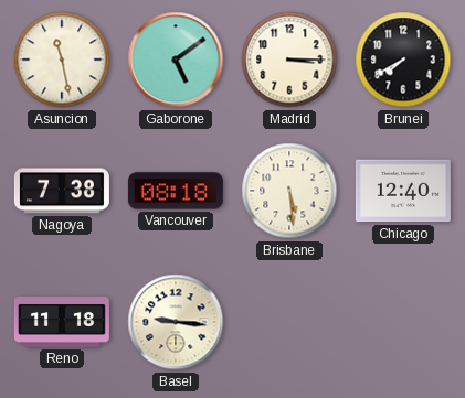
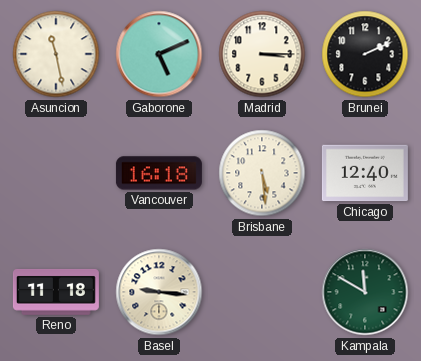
Gaborone: 5:09 -> 5:11 (159, 54)
Brunei: 7:40 -> 2:11 (365, 54)
Nagoya: 7:38 -> none (62, 191)
Vancouver: 08:18 -> 16:18 (159, 173)
Kampala: none -> 11:50 (365, 292)
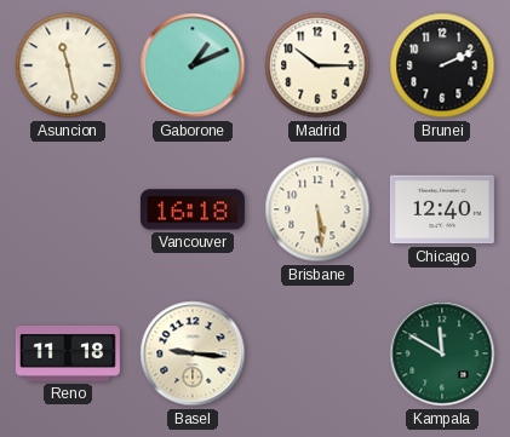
Gaborone: 5:11 -> 1:11 (193, 65)
Madrid: 3:15 -> 10:15 (317, 65)
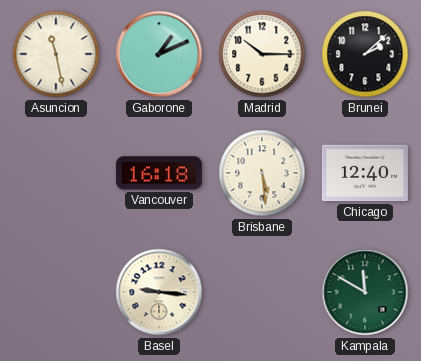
Brunei: 2:11 -> 2:08 (365, 54)
Reno: 11:18 -> none (68, 353)
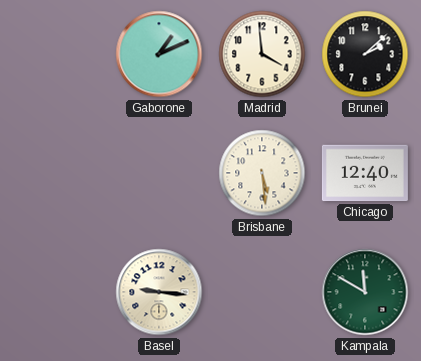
Asuncion: 11:28 -> none (56, 54)
Madrid: 10:15 -> 3:59 (262, 54)
Vancouver: 16:18 -> none (159, 173)
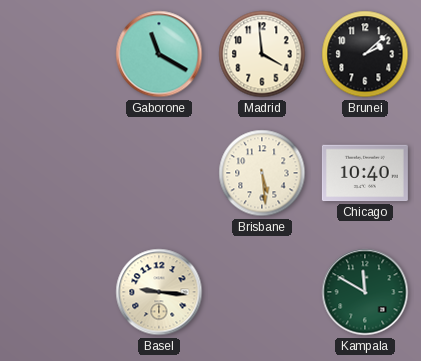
Gaborone: 1:11 -> 11:20 (159, 54)
Chicago: 12:40 -> 10:40 (365, 173)
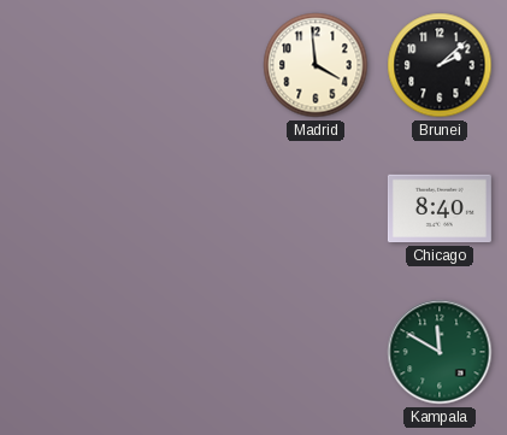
Gaborone: 11:20 -> none (159, 54)
Brisbane: 5:29 -> none (262, 173)
Chicago: 10:40 -> 8:40 (440, 208)
Basel: 9:16 -> none (159, 292)
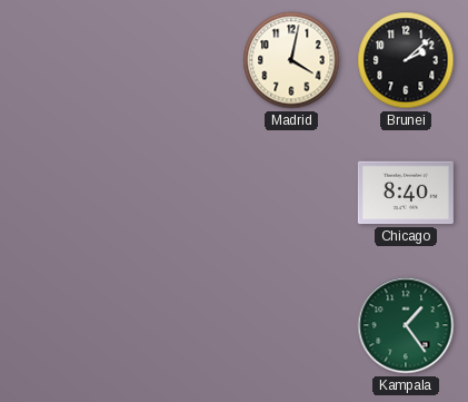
Madrid: 3:59 -> 4:02 (291, 60)
Kampala: 11:50 -> 1:24 (406, 325)
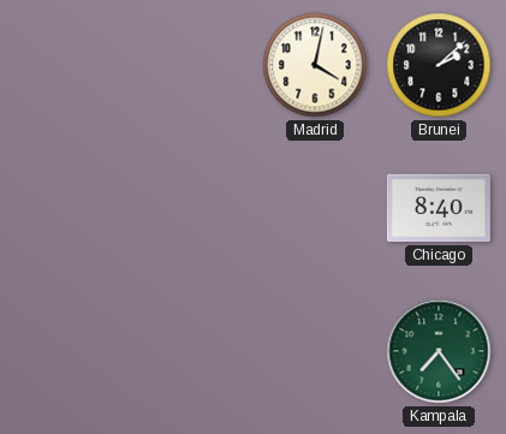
Kampala: 1:24 -> 7:24 (439, 351)
